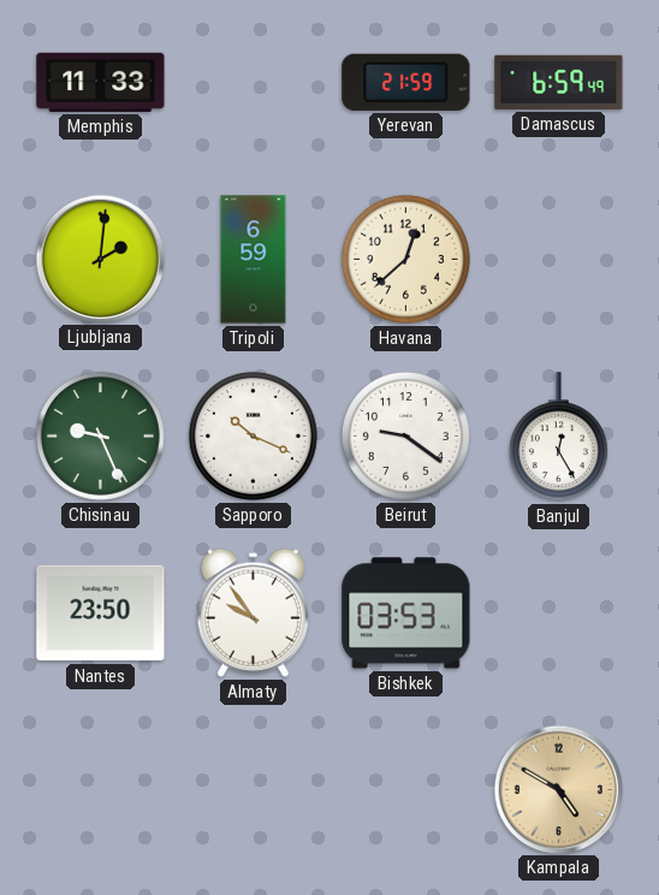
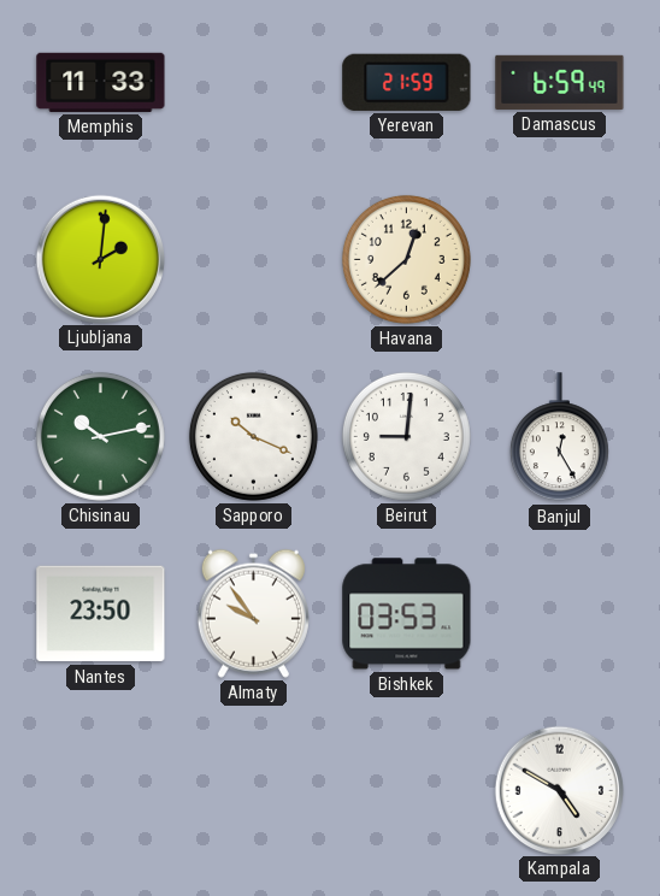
Tripoli: 6:59 -> none (254, 260)
Chisinau: 9:26 -> 10:13 (100, 436)
Beirut: 9:21 -> 9:01 (406, 436)
Kampala dial: champagne -> white (559, 790)
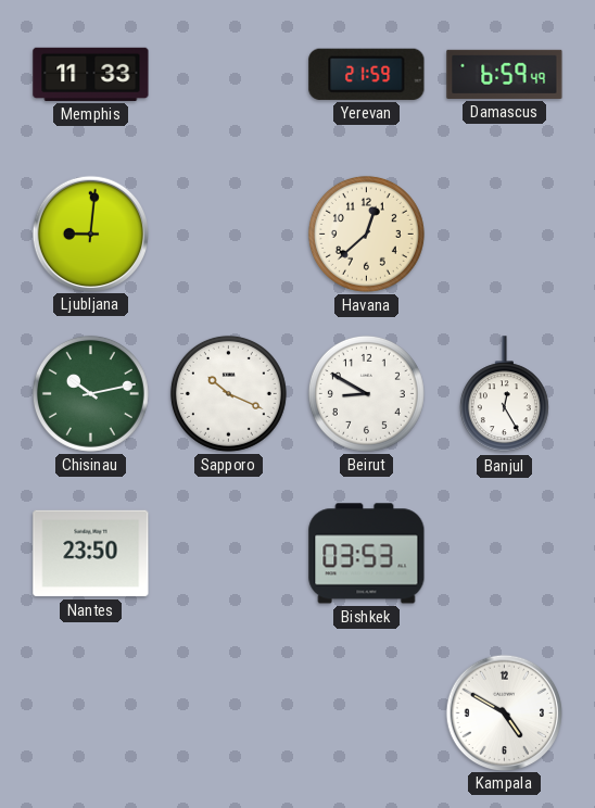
Ljubljana: 2:01 -> 9:01 (90, 233)
Beirut: 9:01 -> 8:50 (366, 393)
Almaty: 9:54 -> none (253, 613)
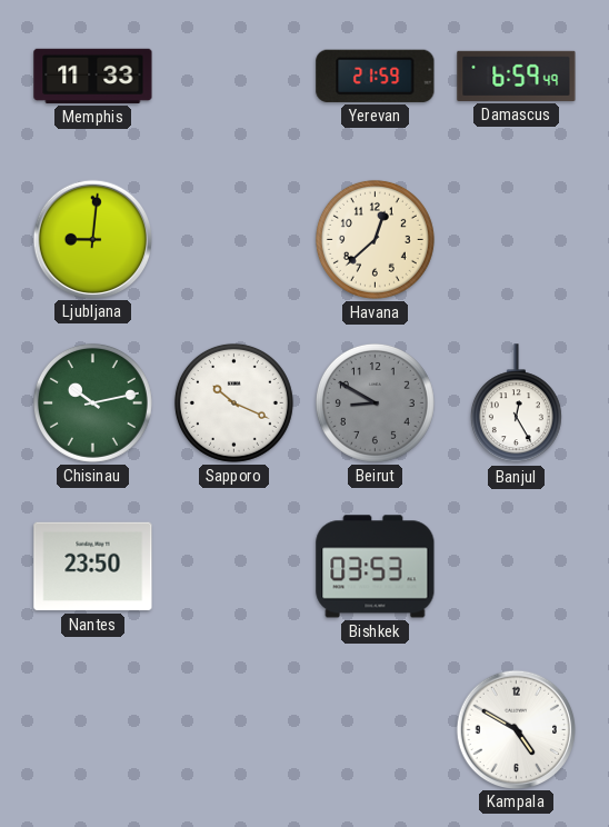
Beirut dial: white -> grey (375, 402)
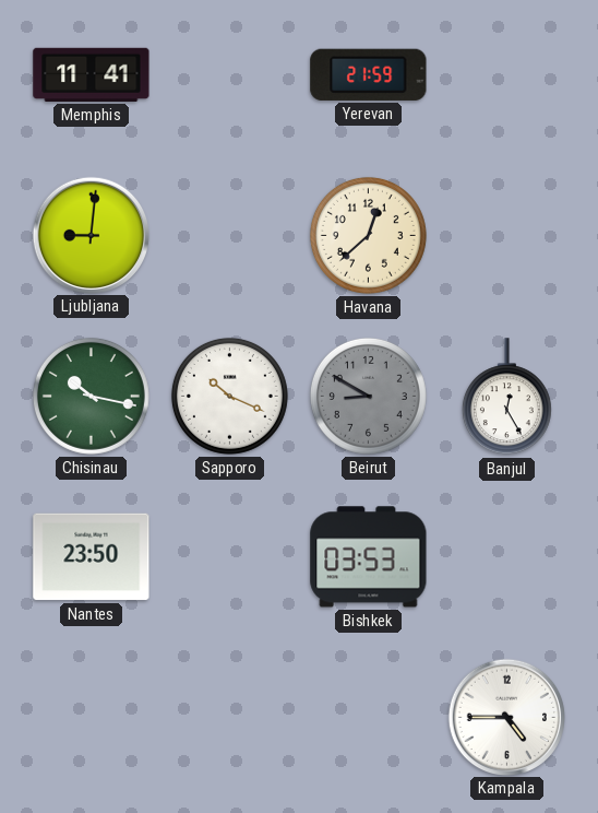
Memphis: 11:33 -> 11:41 (92, 74)
Damascus: 6:59 -> none (517, 76)
Chisinau: 10:13 -> 10:17 (91, 396)
Kampala: 4:50 -> 4:45 (506, 717)
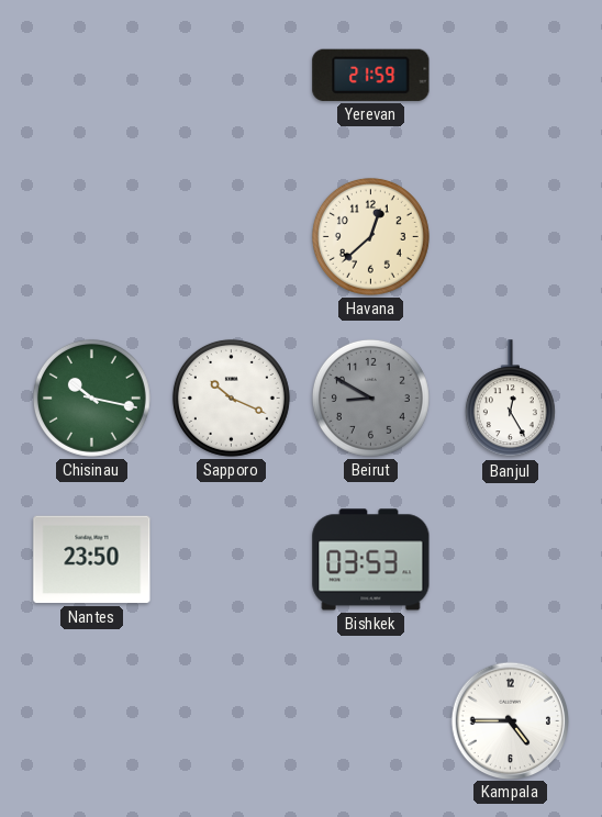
Memphis: 11:41 -> none (92, 74)
Ljubljana: 9:01 -> none (91, 235)
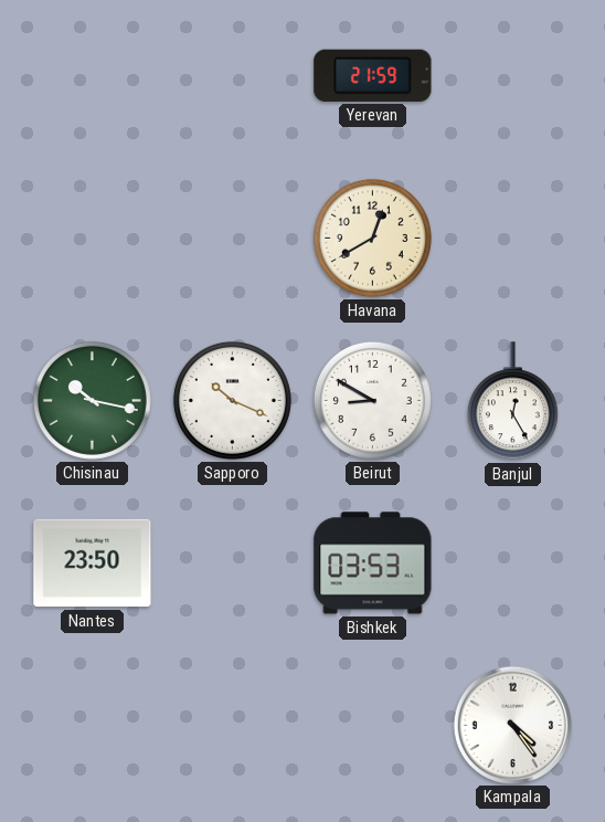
Havana: 12:38 -> 12:40 (372, 238)
Beirut dial: grey -> white (372, 400)
Kampala: 4:45 -> 4:24 (512, 725)
